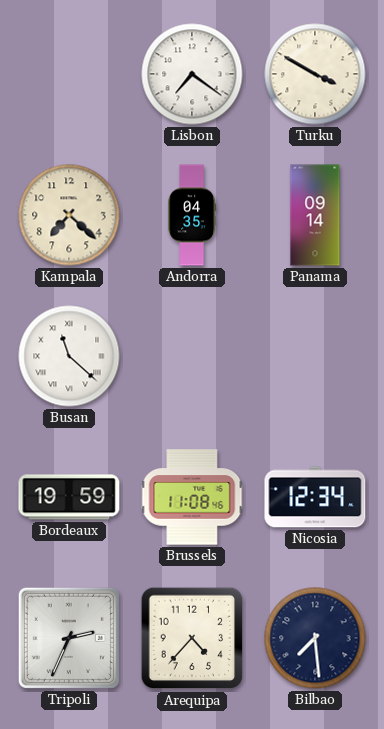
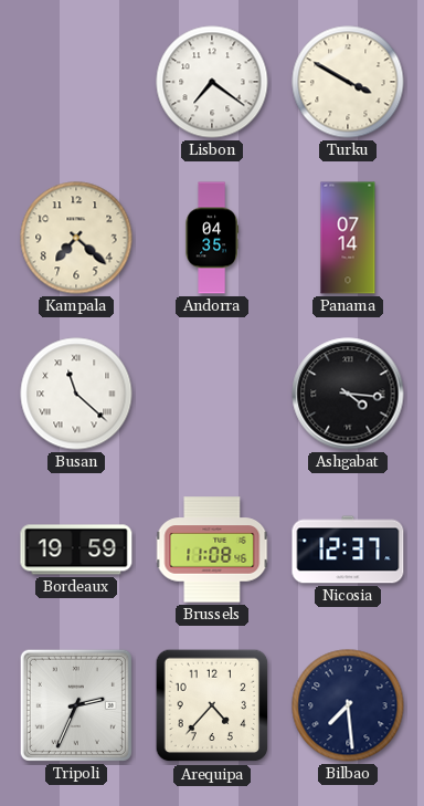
Panama: 09:14 -> 07:14 (348, 238)
Ashgabat: none -> 4:16 (348, 394)
Nicosia: 12:34 -> 12:37 (348, 549)
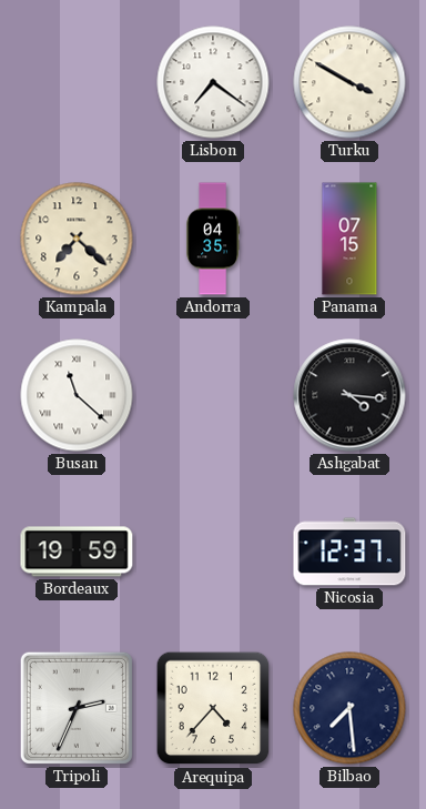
Panama: 07:14 -> 07:15 (349, 239)
Brussels: 11:08 -> none (212, 549)
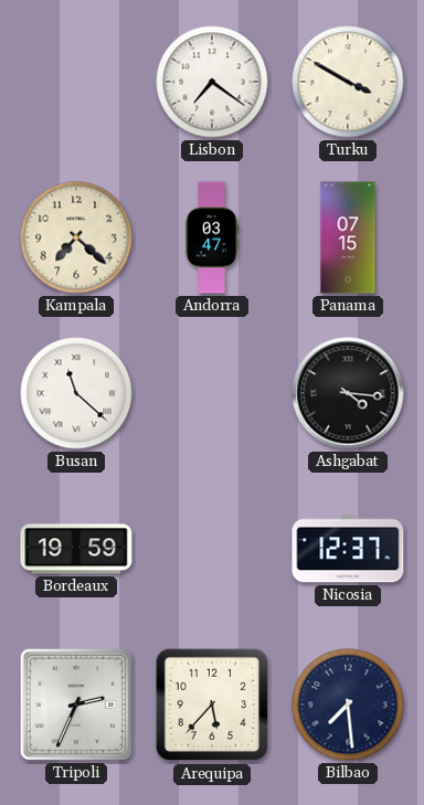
Andorra: 04:35 -> 03:47 (212, 237)
Arequipa: 4:37 -> 5:37 (212, 705)
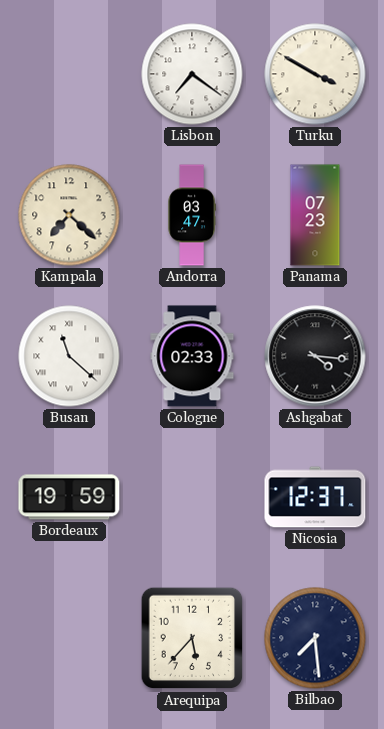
Panama: 07:15 -> 07:23 (315, 215)
Cologne: none -> 02:33 (192, 356)
Tripoli: 2:34 -> none (76, 705)
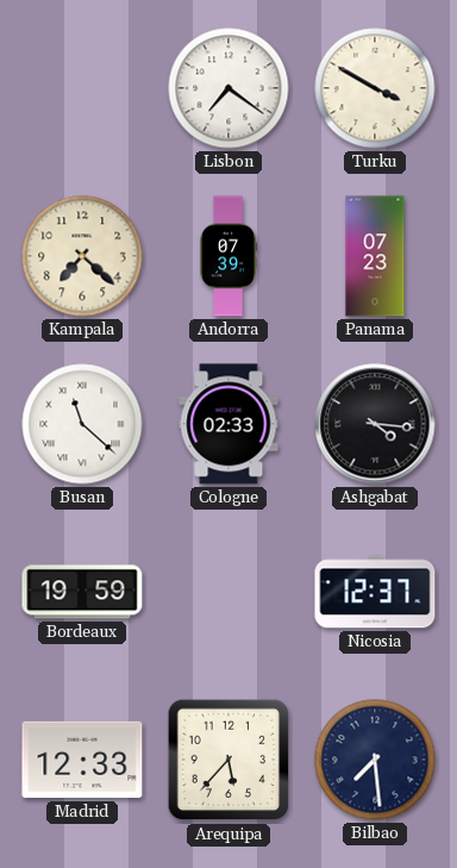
Andorra: 03:47 -> 07:39 (228, 256)
Madrid: none -> 12:33 (82, 760)
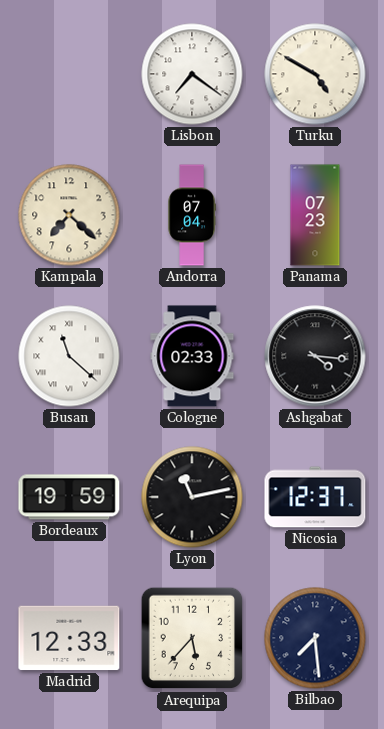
Turku: 3:50 -> 4:50 (315, 74)
Andorra: 07:39 -> 07:04 (192, 215)
Lyon: none -> 11:13 (192, 497)
